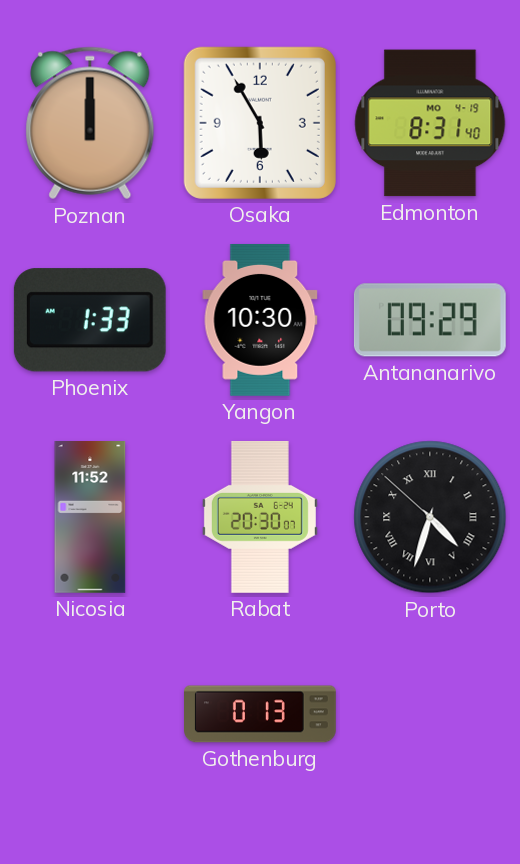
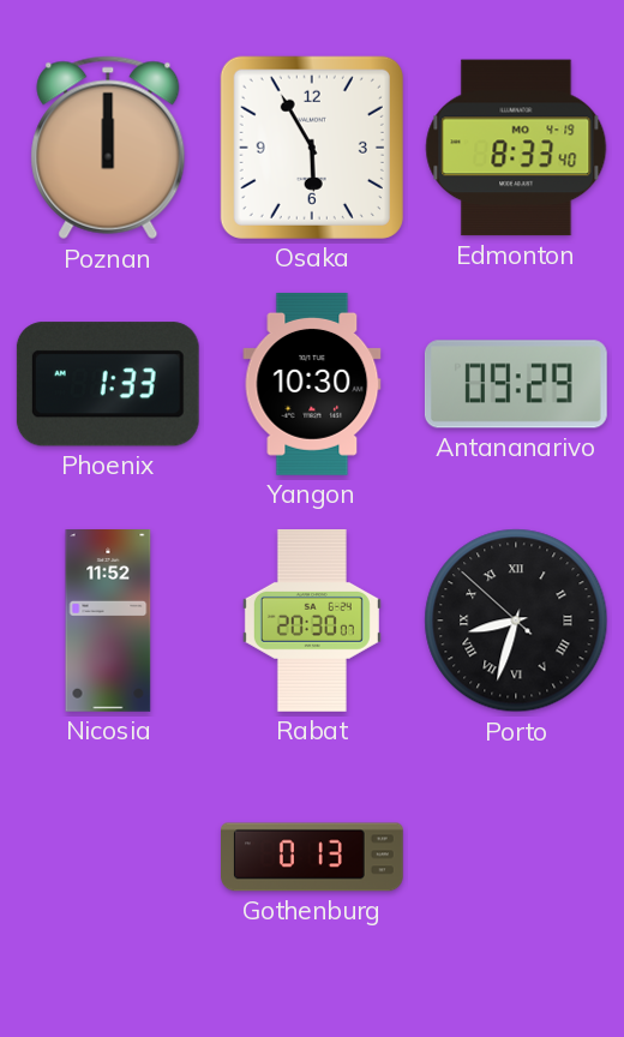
Edmonton: 8:31 -> 8:33 (516, 148)
Porto: 4:32 -> 8:32 (516, 621)
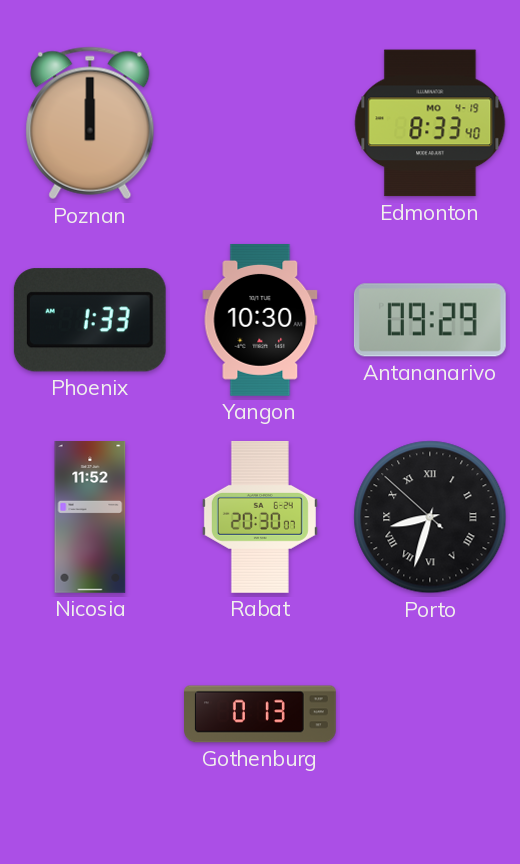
Osaka: 5:55 -> none (312, 148)
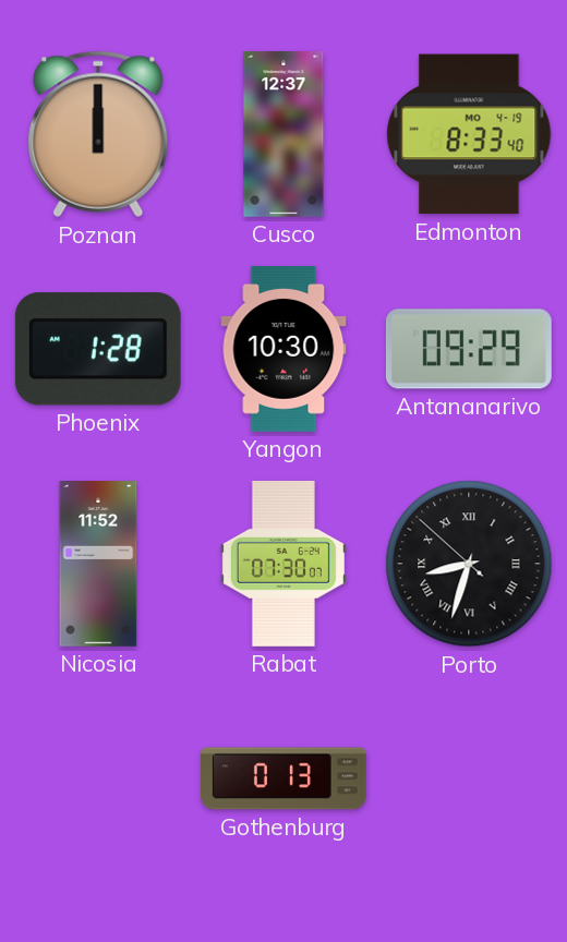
Cusco: none -> 12:37 (283, 135)
Phoenix: 1:33 -> 1:28 (98, 349)
Rabat: 20:30 -> 07:30 (283, 564)
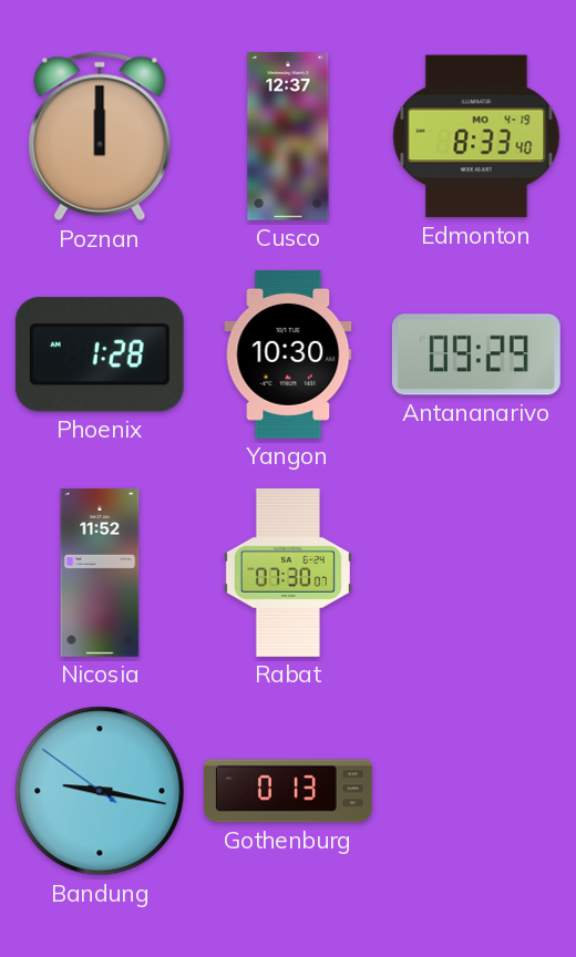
Porto: 8:32 -> none (469, 564)
Bandung: none -> 9:16 (100, 791)
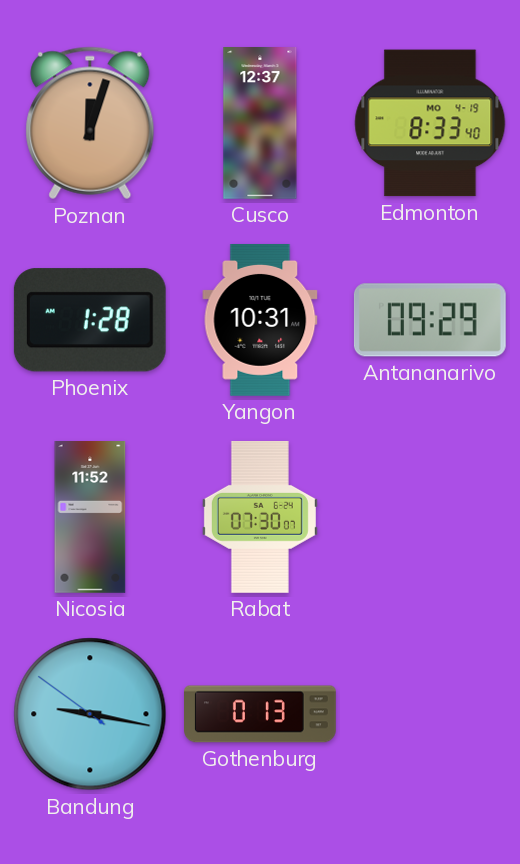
Poznan: 12:00 -> 12:03 (90, 123)
Yangon: 10:30 -> 10:31 (260, 320)
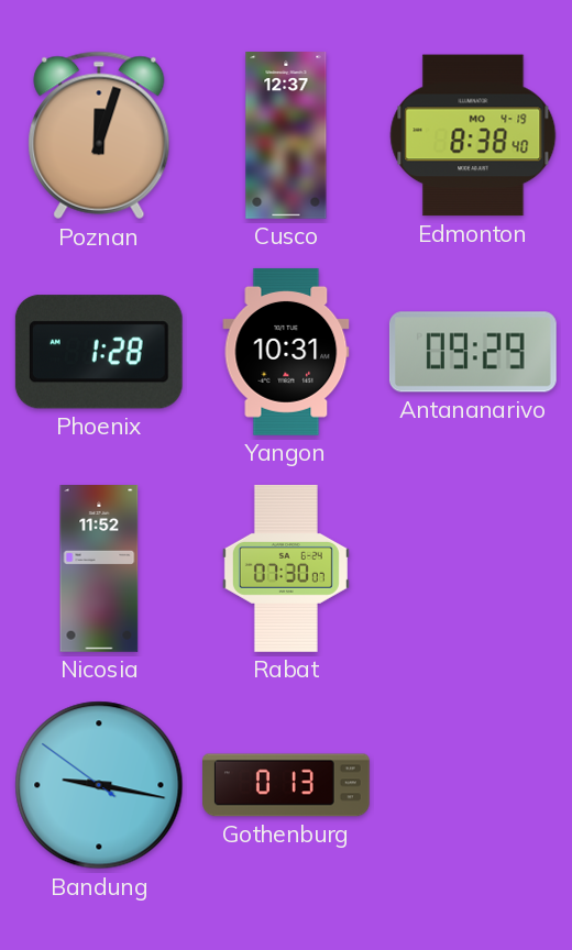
Edmonton: 8:33 -> 8:38 (473, 135)
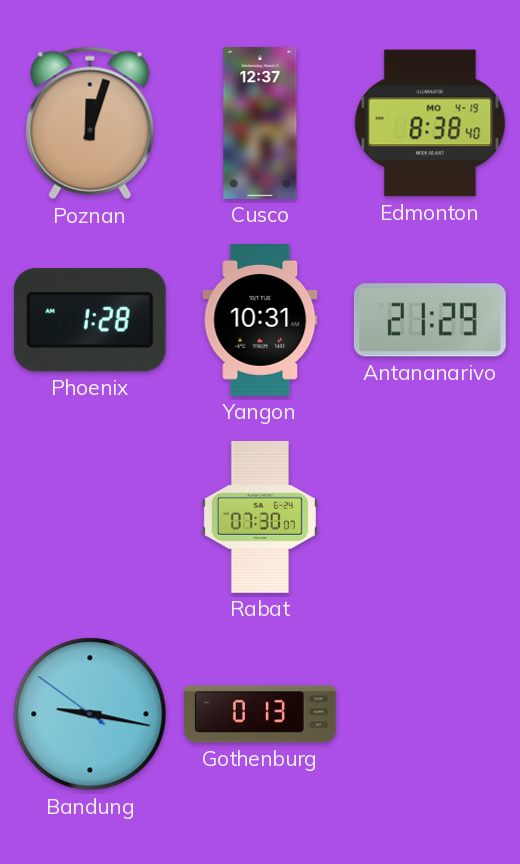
Antananarivo: 09:29 -> 21:29 (430, 320)
Nicosia: 11:52 -> none (99, 570)
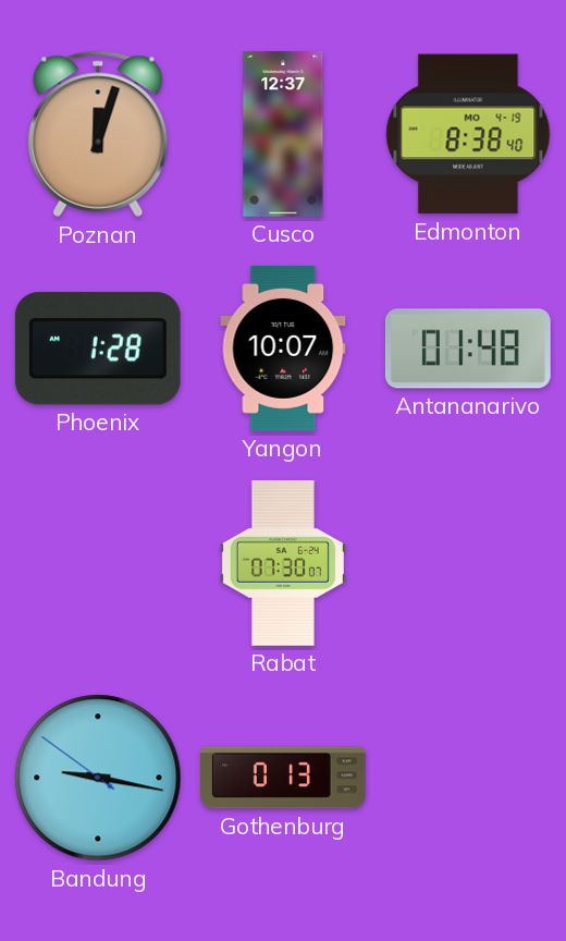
Yangon: 10:31 -> 10:07 (283, 349)
Antananarivo: 21:29 -> 01:48 (468, 349)
